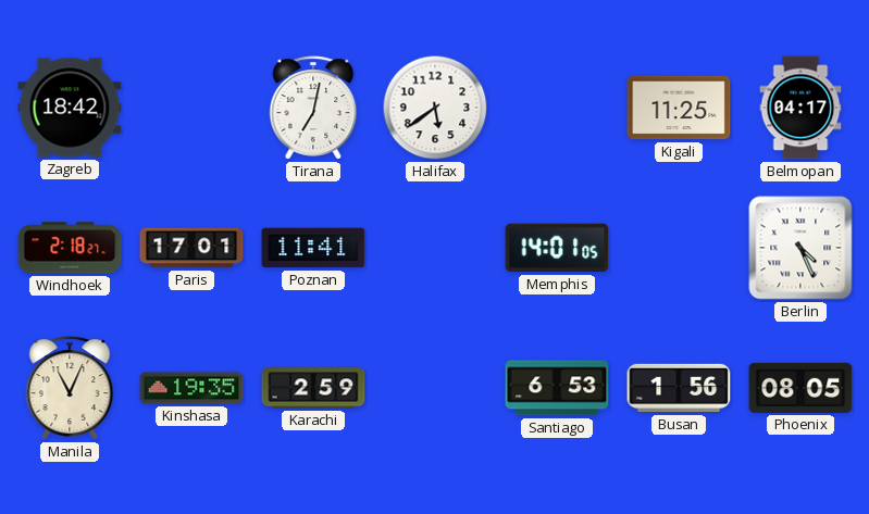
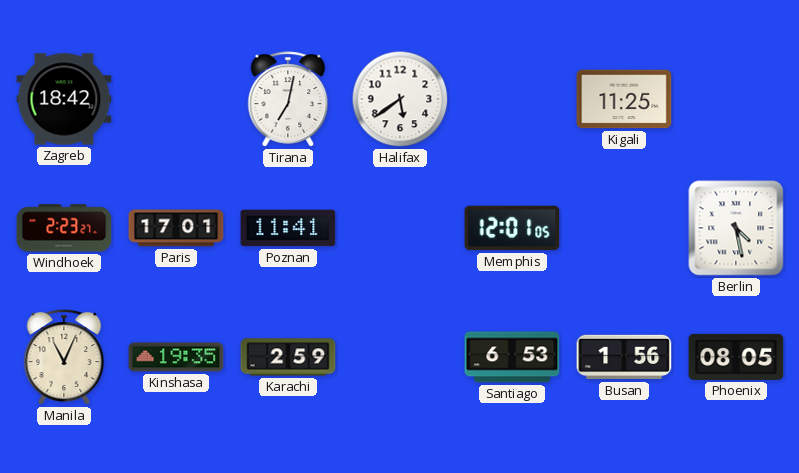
Belmopan: 04:17 -> none (800, 108)
Windhoek: 2:18 -> 2:23 (64, 228)
Memphis: 14:01 -> 12:01 (512, 228)
Berlin: 4:26 -> 4:28 (736, 228)
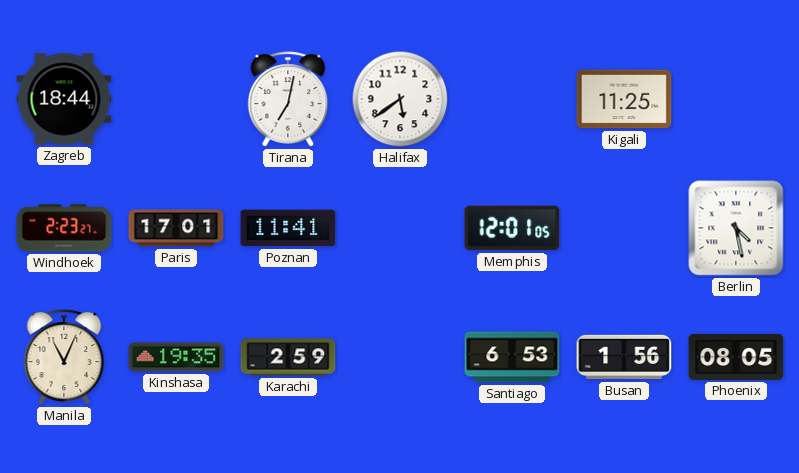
Zagreb: 18:42 -> 18:44 (64, 99)
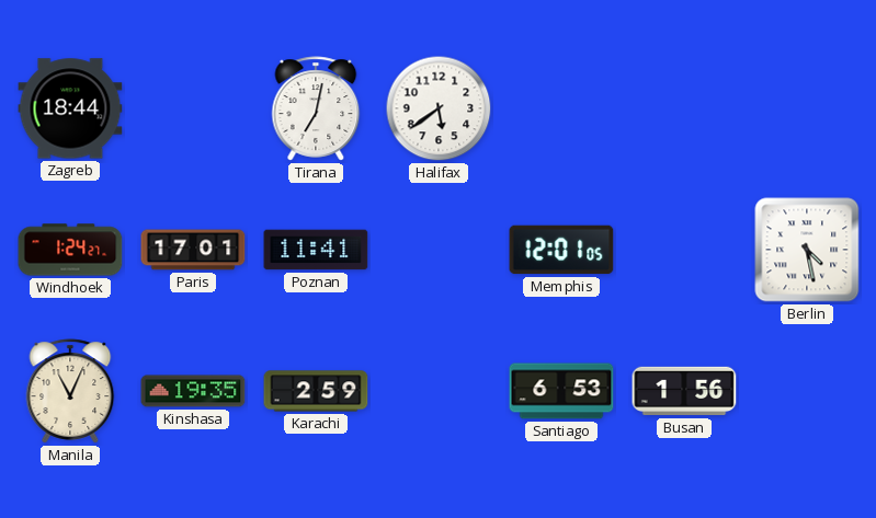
Kigali: 11:25 -> none (624, 99)
Windhoek: 2:23 -> 1:24 (70, 250)
Phoenix: 08:05 -> none (736, 357)
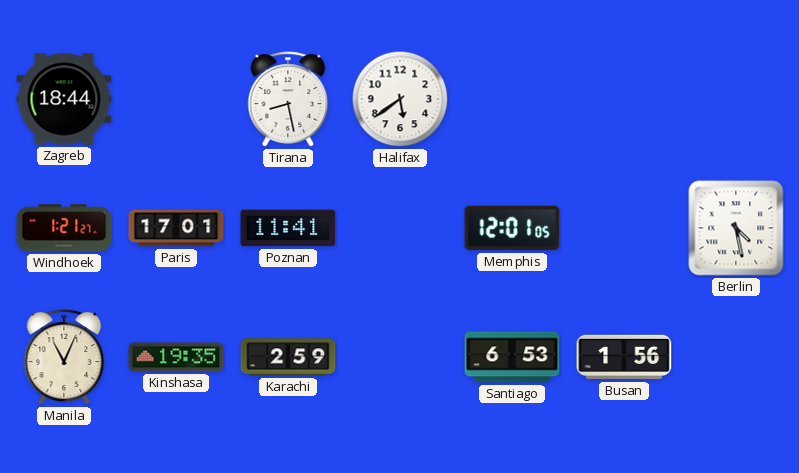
Tirana: 7:02 -> 8:28 (288, 99)
Windhoek: 1:24 -> 1:21 (64, 228)
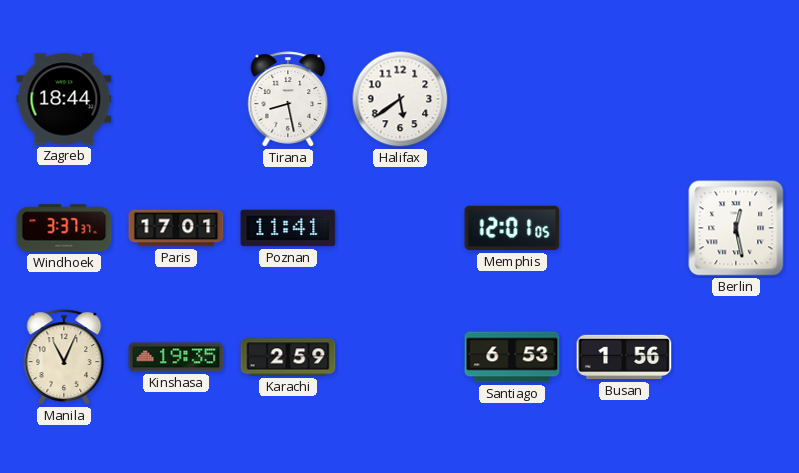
Windhoek: 1:21 -> 3:37 (64, 228)
Berlin: 4:28 -> 12:28 (736, 228)
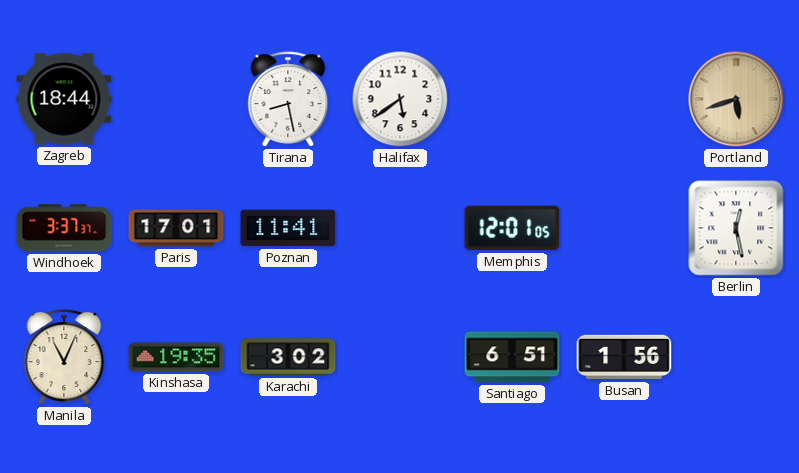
Portland: none -> 5:42 (736, 99)
Karachi: 2:59 -> 3:02 (288, 357)
Santiago: 6:53 -> 6:51 (512, 357)
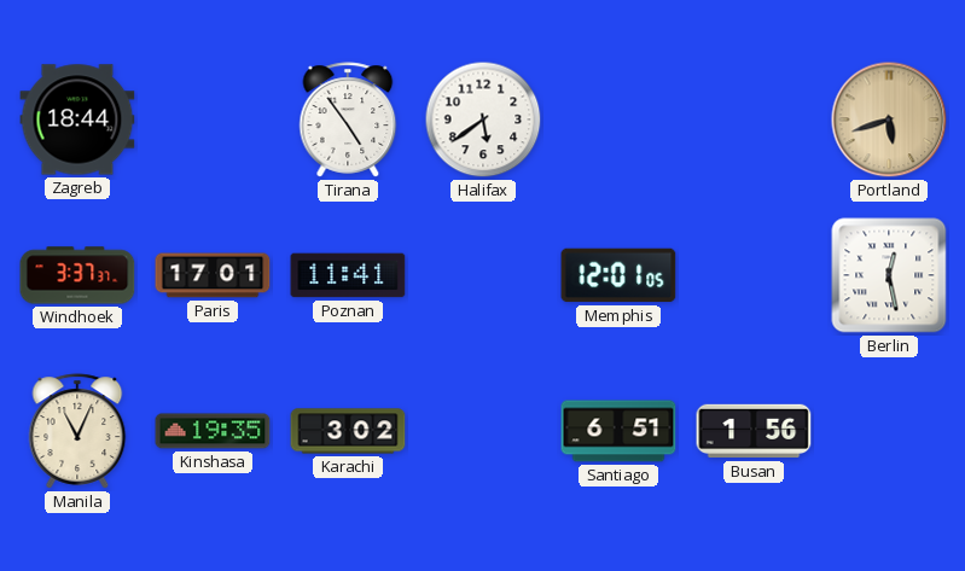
Tirana: 8:28 -> 4:54 (348, 120)
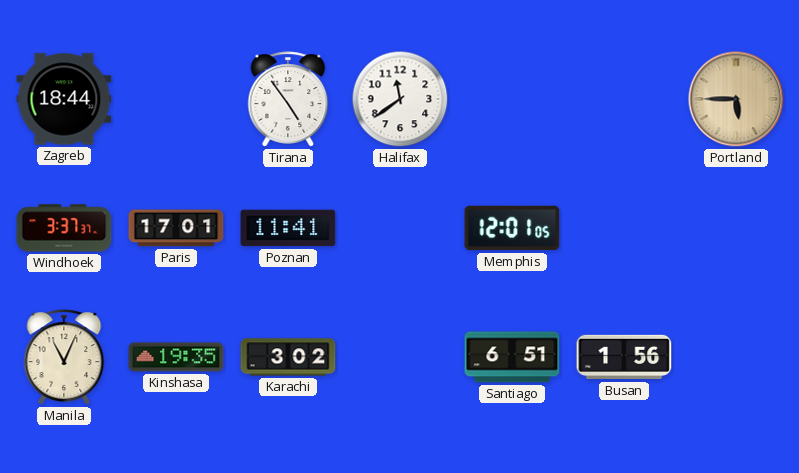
Halifax: 5:39 -> 11:39 (400, 99)
Portland: 5:42 -> 5:45 (736, 99)
Berlin: 12:28 -> none (889, 275)
